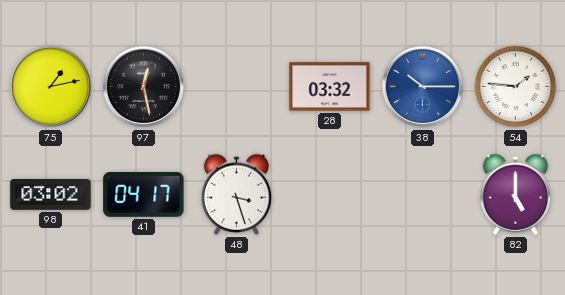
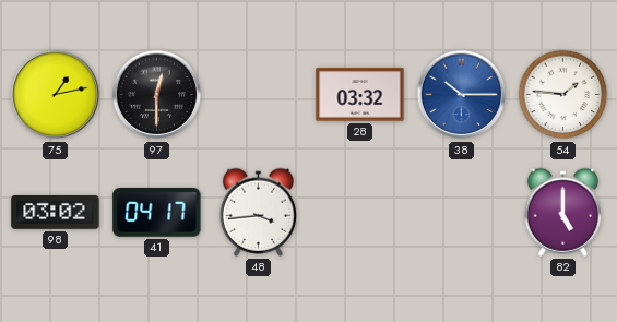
97: 12:28 -> 12:30 (157, 95)
48: 3:27 -> 3:44 (258, 212)
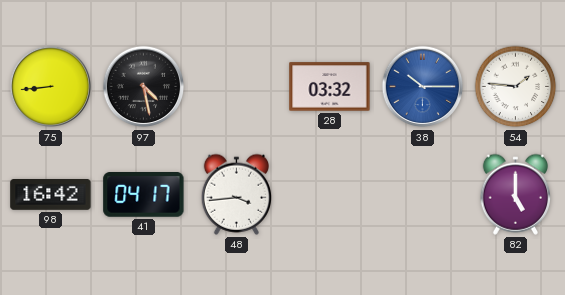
75: 1:13 -> 8:44 (51, 87)
97: 12:30 -> 4:28 (144, 87)
98: 03:02 -> 16:42 (51, 195)
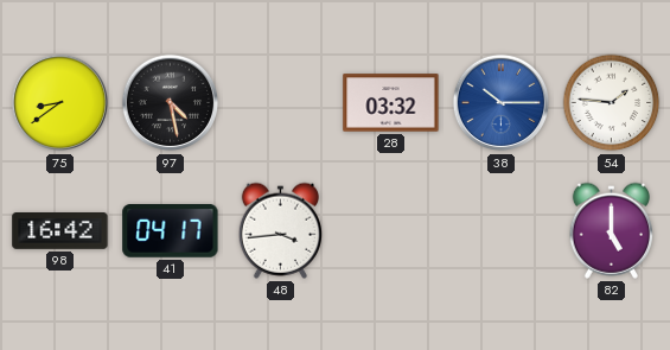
75: 8:44 -> 8:39 (60, 103)
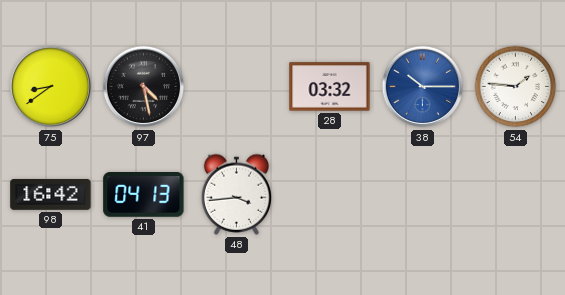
41: 04:17 -> 04:13 (144, 195)
82: 5:00 -> none (611, 230)
